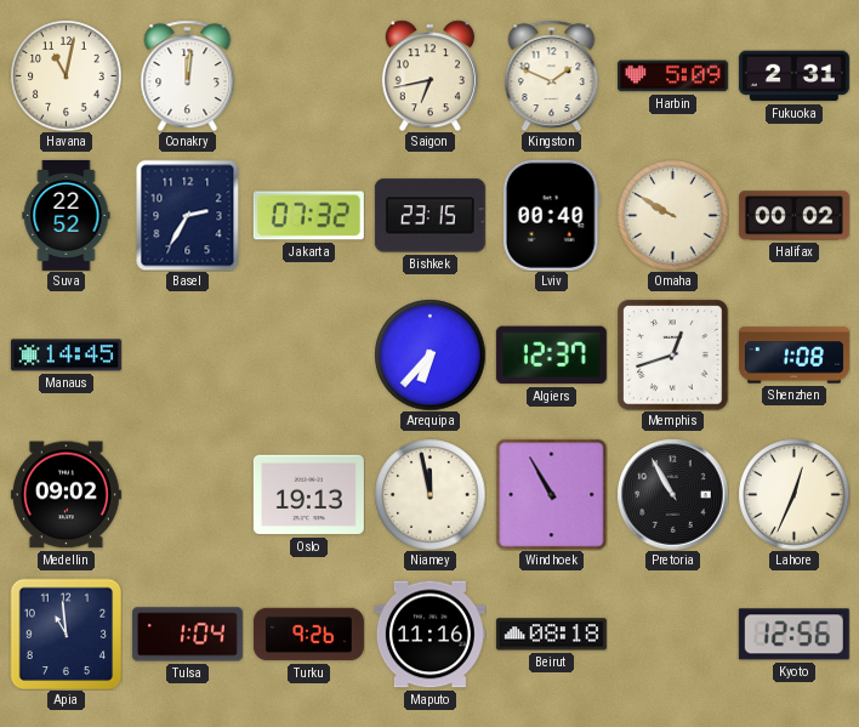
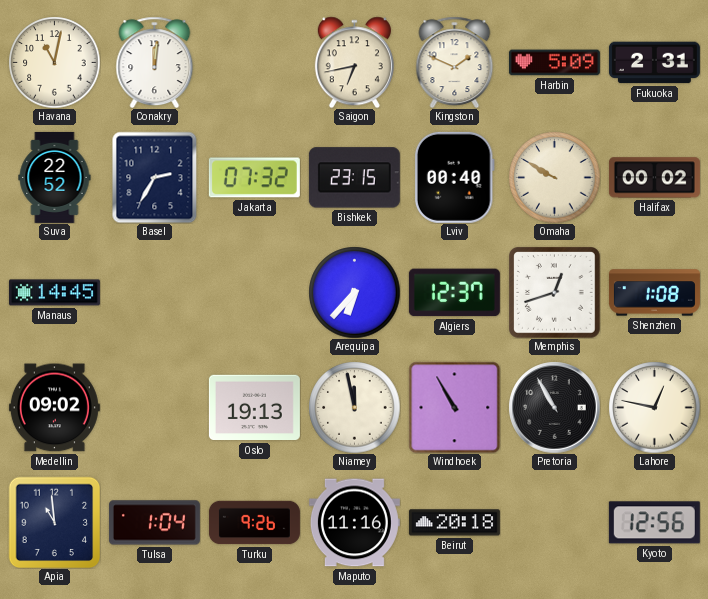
Lahore: 12:34 -> 12:47 (654, 407)
Beirut: 08:18 -> 20:18 (454, 523)
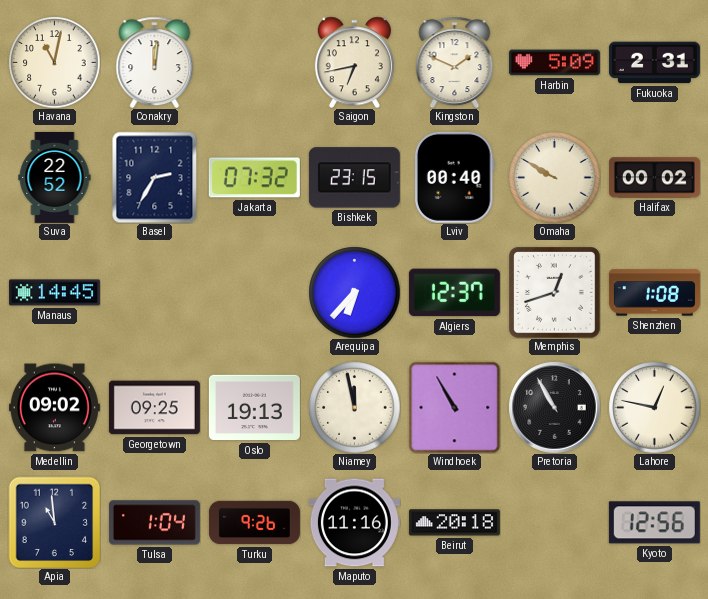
Georgetown: none -> 09:25 (154, 408)
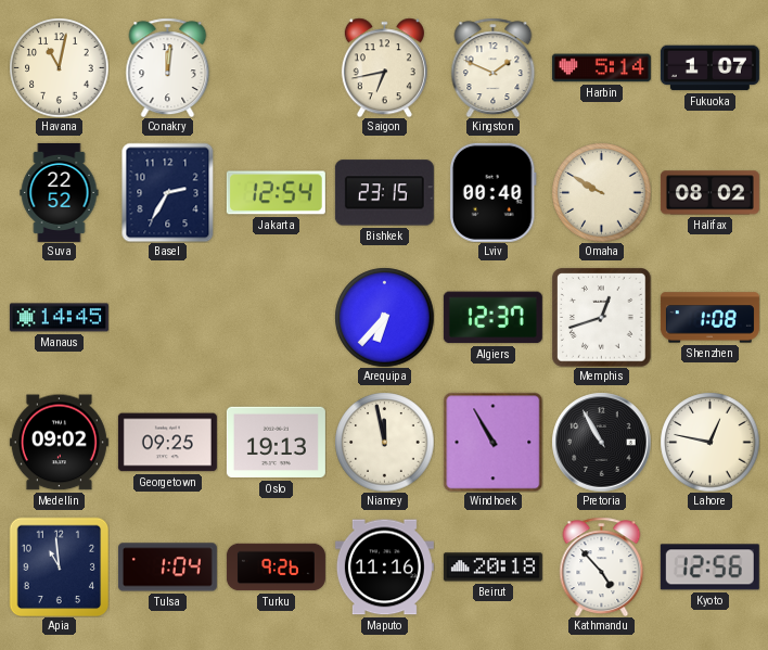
Harbin: 5:09 -> 5:14 (601, 68)
Fukuoka: 2:31 -> 1:07 (709, 68)
Jakarta: 07:32 -> 12:54 (276, 193)
Halifax: 00:02 -> 08:02 (709, 193)
Kathmandu: none -> 4:53 (602, 566)
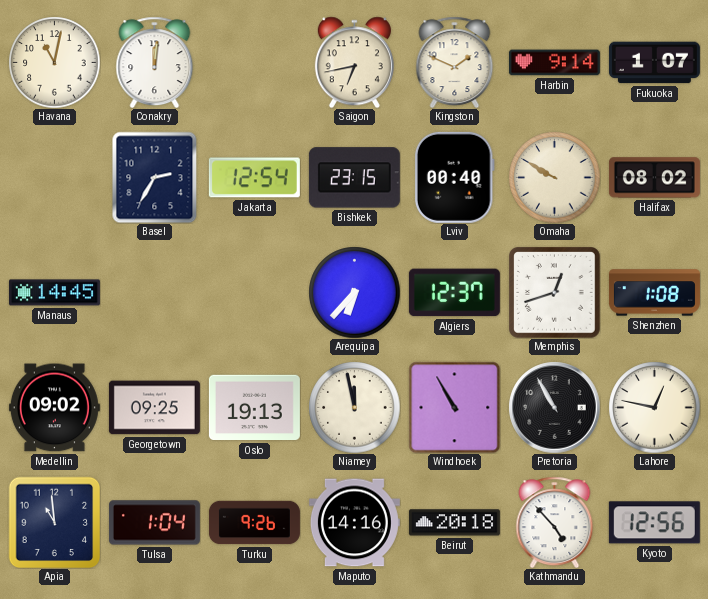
Harbin: 5:14 -> 9:14 (554, 63)
Suva: 22:52 -> none (60, 192)
Maputo: 11:16 -> 14:16 (354, 523)
